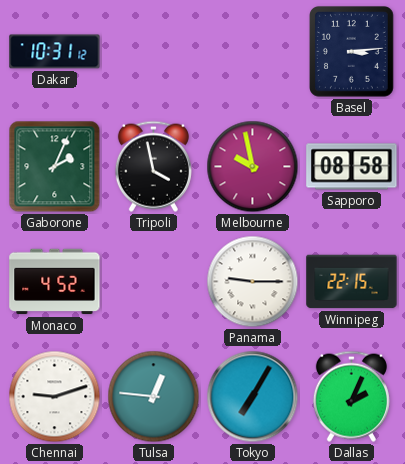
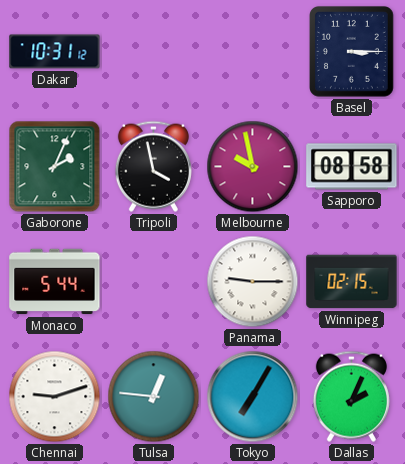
Basel: 3:14 -> 3:15 (352, 52)
Monaco: 4:52 -> 5:44 (55, 282)
Winnipeg: 22:15 -> 02:15 (352, 282)
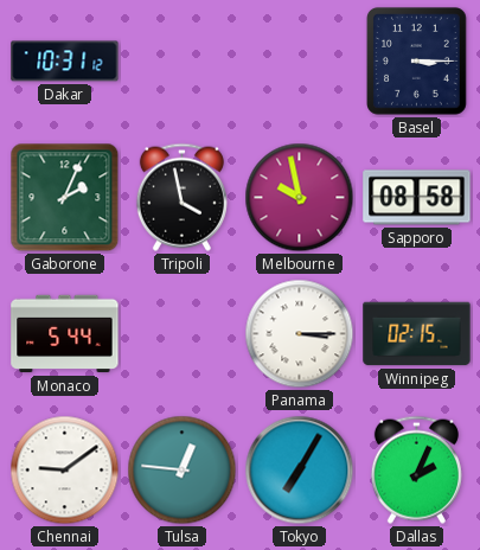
Panama: 9:15 -> 3:15 (300, 334)
Chennai: 9:12 -> 9:09 (65, 471)
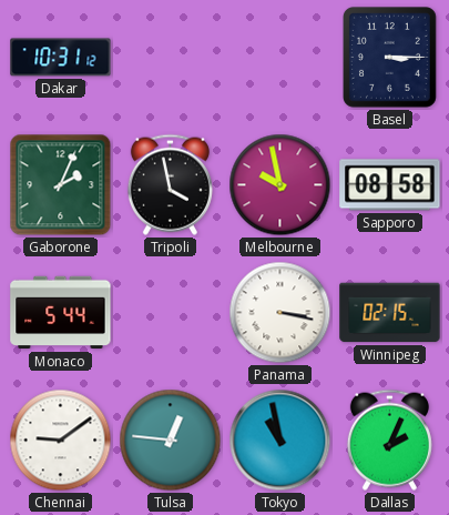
Panama: 3:15 -> 3:17 (280, 313)
Tokyo: 7:05 -> 10:58 (280, 441)
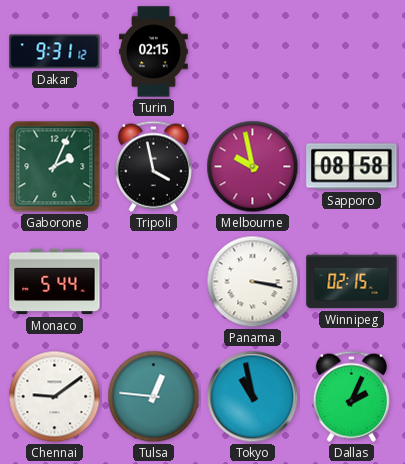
Dakar: 10:31 -> 9:31 (55, 52)
Turin: none -> 02:15 (154, 52)
Basel: 3:15 -> none (390, 58)
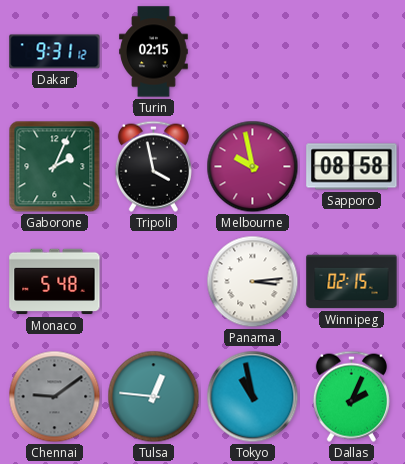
Monaco: 5:44 -> 5:48 (55, 282)
Panama: 3:17 -> 3:14 (253, 282)
Chennai dial: white -> grey (55, 397)
